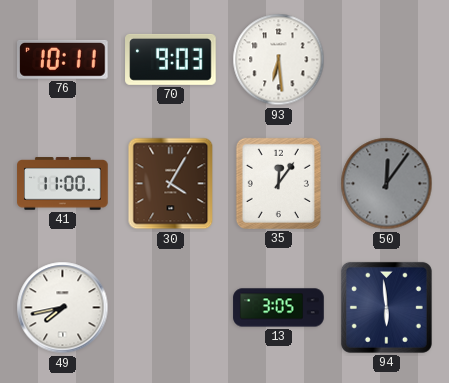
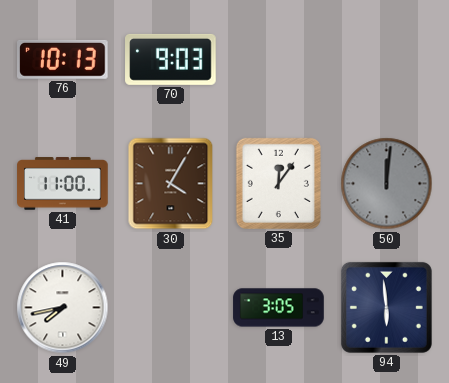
76: 10:11 -> 10:13 (63, 59)
93: 6:29 -> none (279, 60)
50: 12:06 -> 12:01 (387, 184)
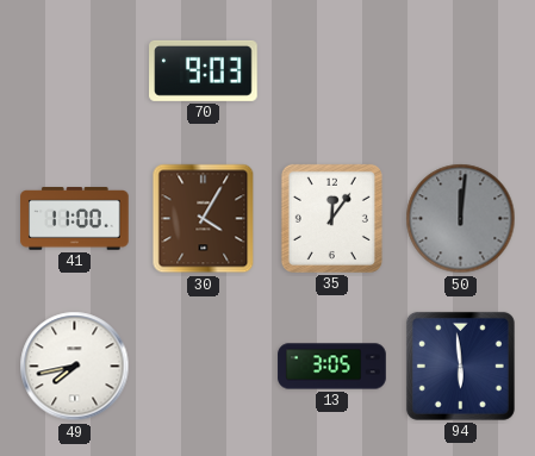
76: 10:13 -> none (63, 59)
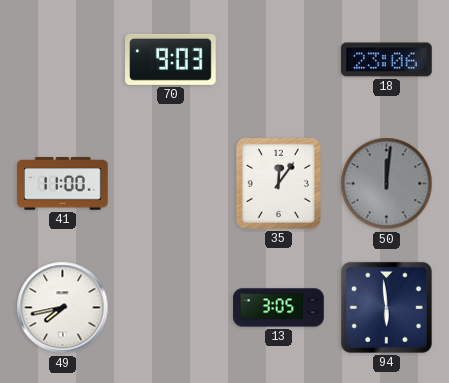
18: none -> 23:06 (387, 60)
30: 4:05 -> none (204, 219)
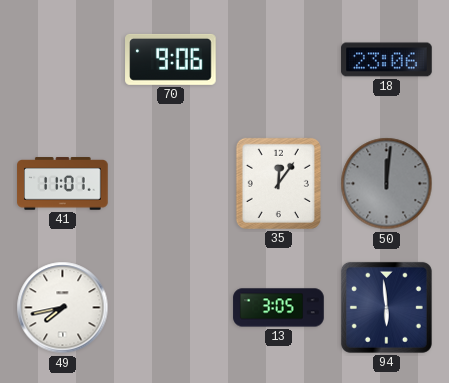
70: 9:03 -> 9:06 (171, 59)
41: 11:00 -> 11:01 (63, 184)
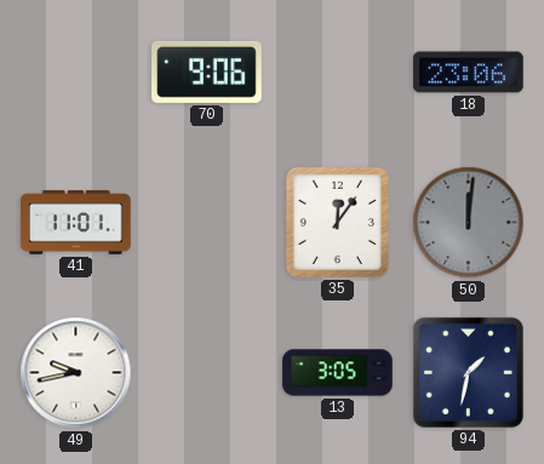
49: 7:43 -> 9:43 (76, 373)
94: 5:59 -> 1:32 (468, 372)
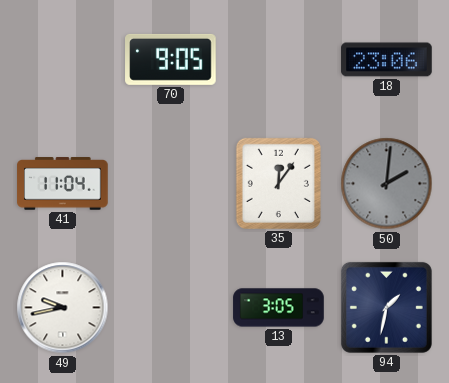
70: 9:06 -> 9:05 (171, 59)
41: 11:01 -> 11:04 (63, 184)
50: 12:01 -> 2:01 (387, 184)
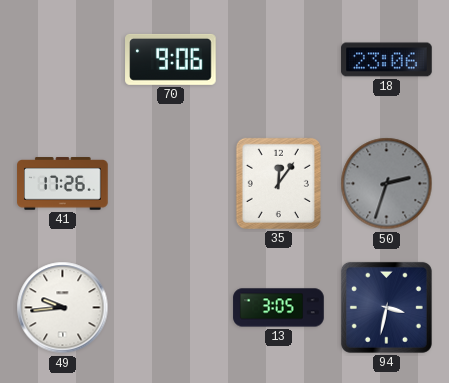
70: 9:05 -> 9:06 (171, 59)
41: 11:04 -> 17:26 (63, 184)
50: 2:01 -> 2:33 (387, 184)
49: 9:43 -> 9:44 (63, 308)
94: 1:32 -> 3:32 (386, 307)
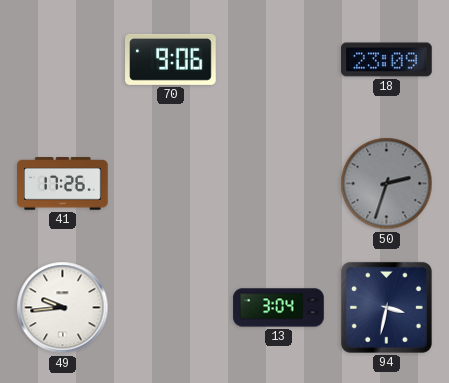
18: 23:06 -> 23:09 (387, 60)
35: 12:06 -> none (278, 183)
13: 3:05 -> 3:04 (279, 308)
